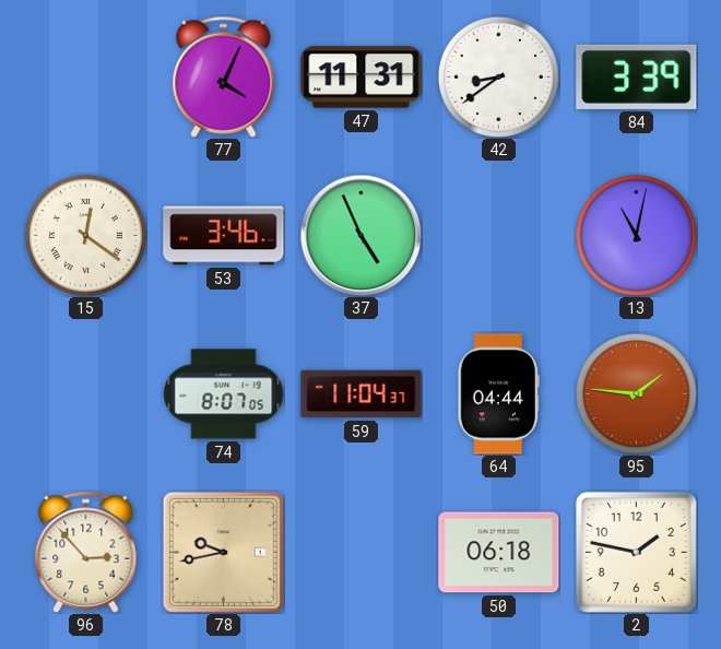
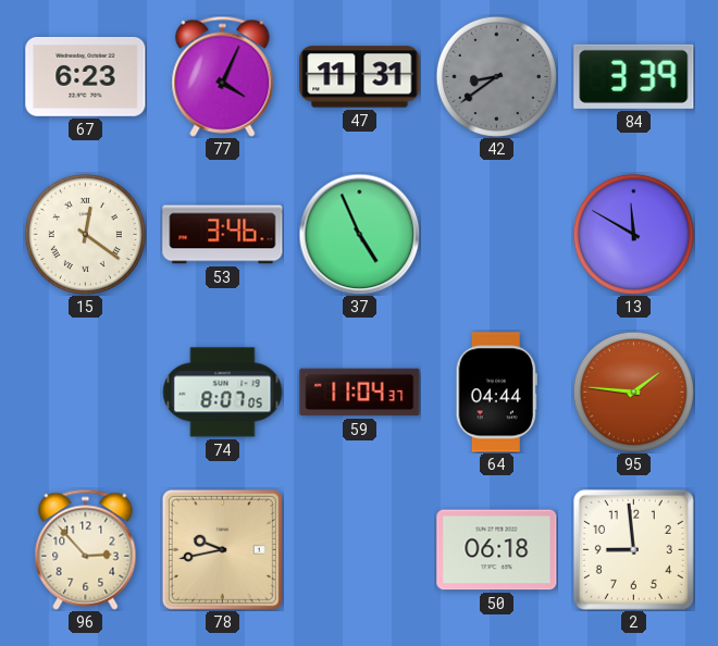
67: none -> 6:23 (86, 76)
42 dial: white -> grey (496, 76)
13: 11:02 -> 11:50 (633, 234)
2: 1:47 -> 8:59 (633, 549)
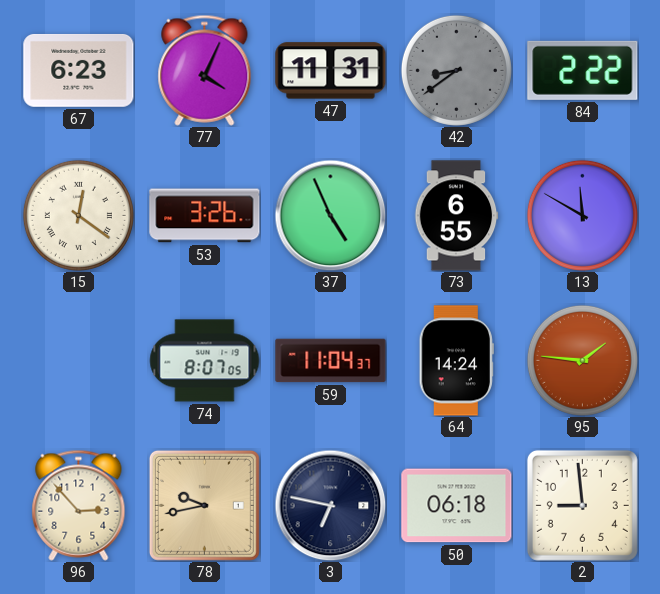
84: 3:39 -> 2:22 (583, 70)
53: 3:46 -> 3:26 (205, 216)
73: none -> 6:55 (456, 216)
64: 04:44 -> 14:24 (456, 361)
3: none -> 6:47 (330, 505)
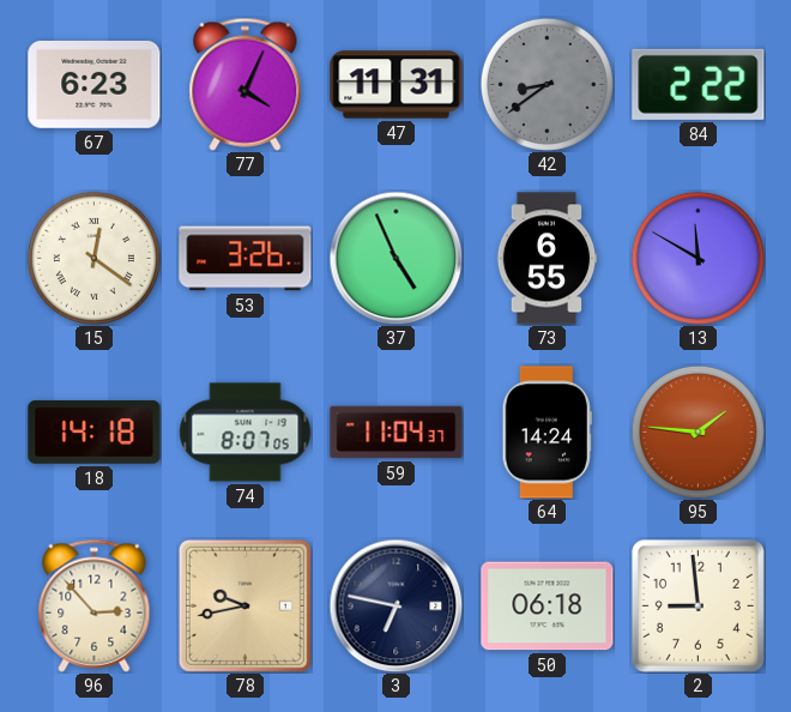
18: none -> 14:18 (95, 433)
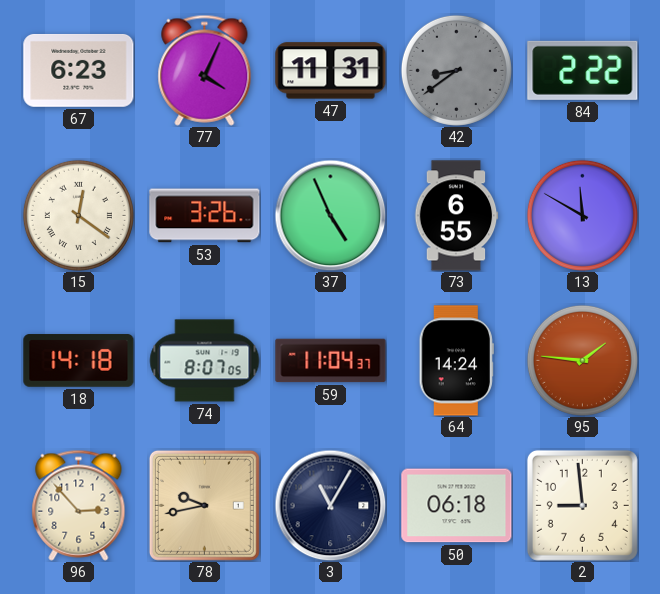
3: 6:47 -> 11:05 (330, 505)
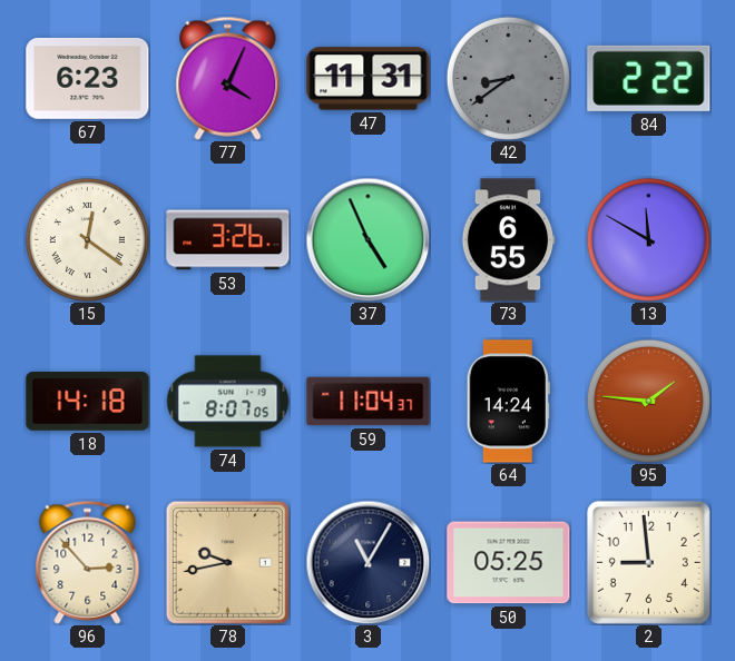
50: 06:18 -> 05:25 (509, 563)
